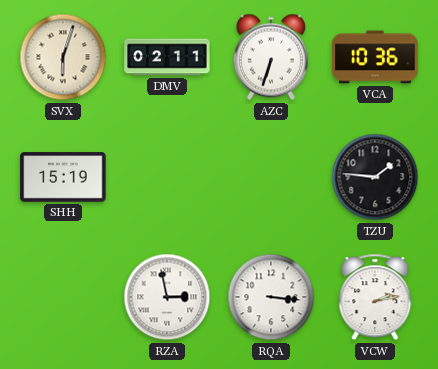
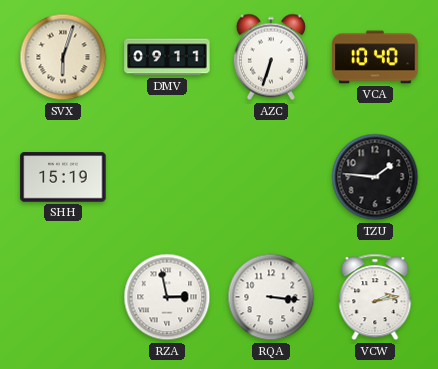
DMV: 02:11 -> 09:11 (167, 57)
VCA: 10:36 -> 10:40 (375, 57)
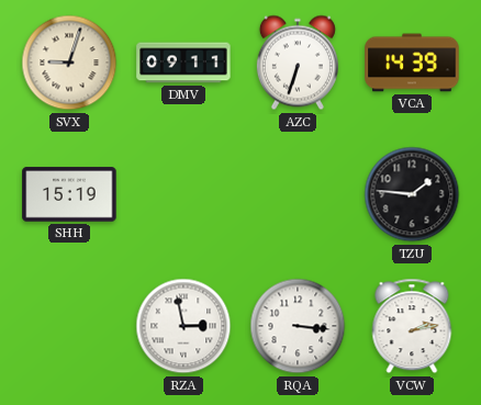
SVX: 6:03 -> 9:03 (69, 63)
VCA: 10:40 -> 14:39 (412, 63)
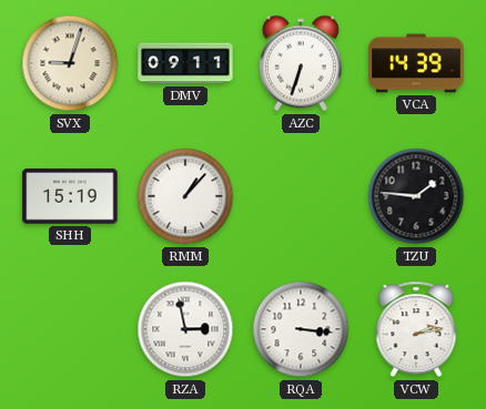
RMM: none -> 1:07 (185, 196)
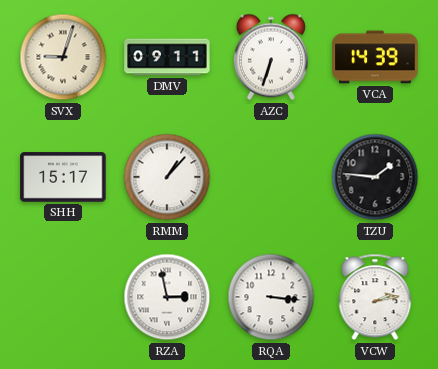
SHH: 15:19 -> 15:17 (63, 177)
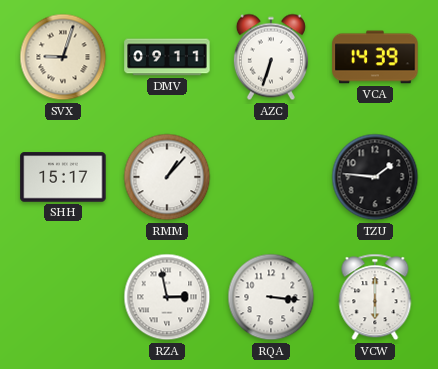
VCW: 2:13 -> 6:00 (375, 297)
